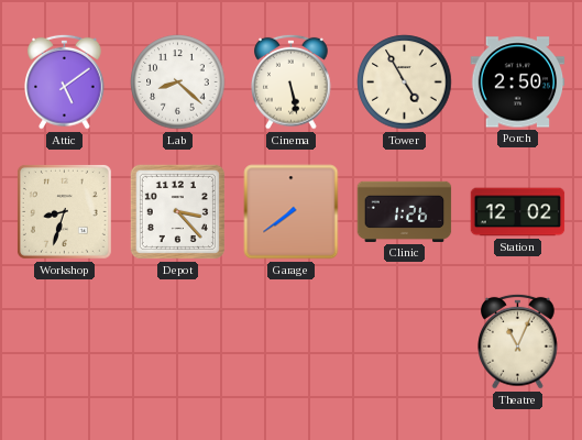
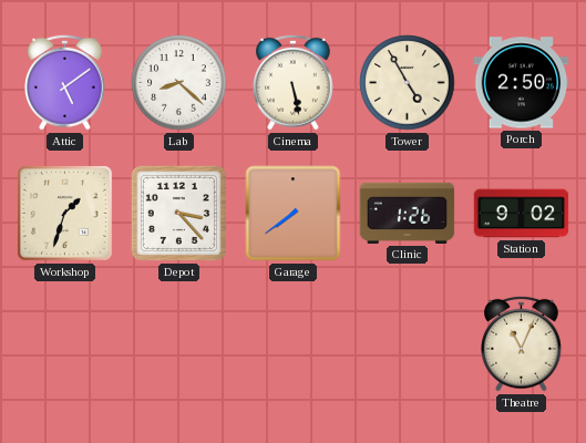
Workshop: 8:33 -> 1:33 (64, 213)
Station: 12:02 -> 9:02 (522, 214)
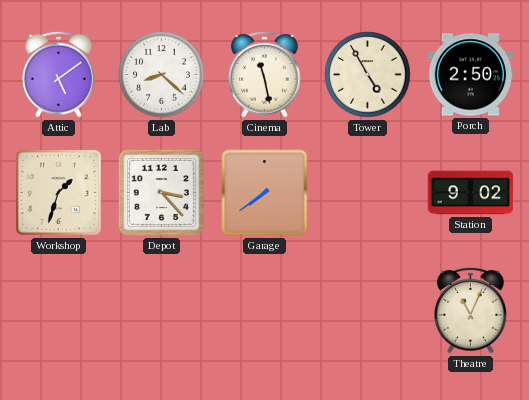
Cinema: 5:28 -> 11:28 (265, 74)
Clinic: 1:26 -> none (408, 213)
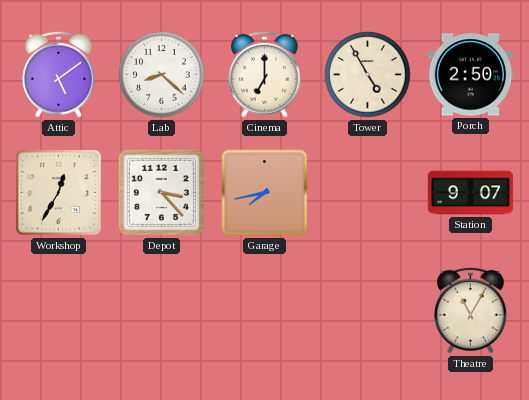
Cinema: 11:28 -> 7:00 (265, 74)
Workshop: 1:33 -> 12:35 (58, 192)
Garage: 7:39 -> 7:43 (265, 193)
Station: 9:02 -> 9:07 (471, 193)
Theatre: 11:04 -> 11:05 (471, 310)
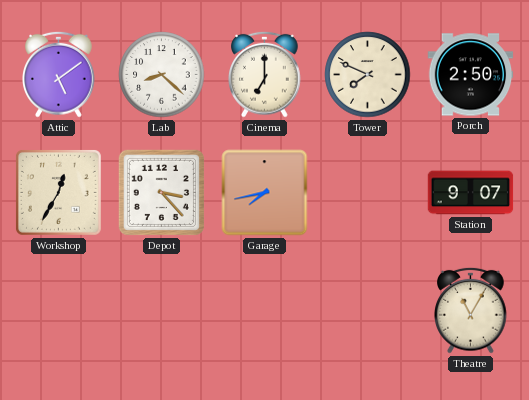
Tower: 4:55 -> 7:49 (368, 75)
